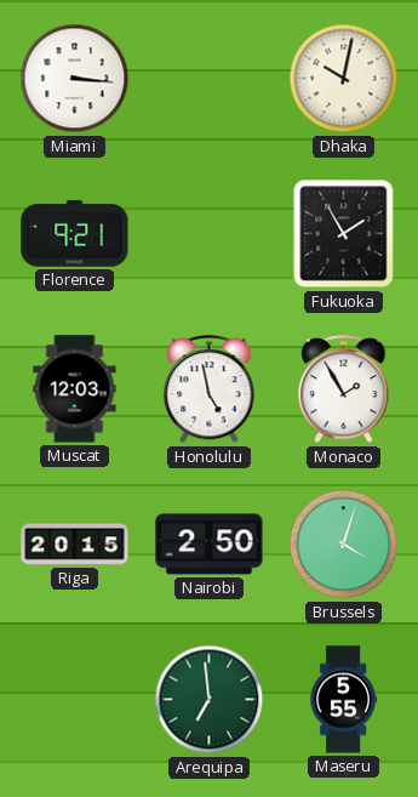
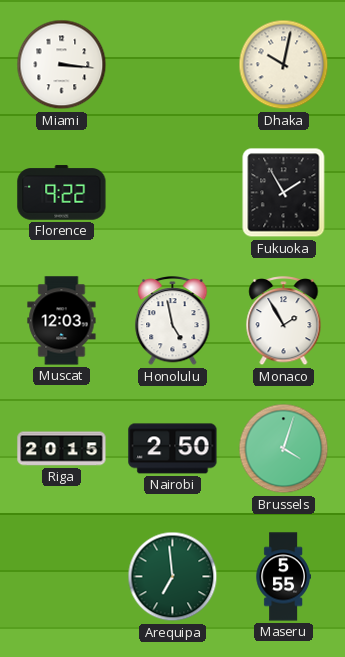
Florence: 9:21 -> 9:22 (62, 193)
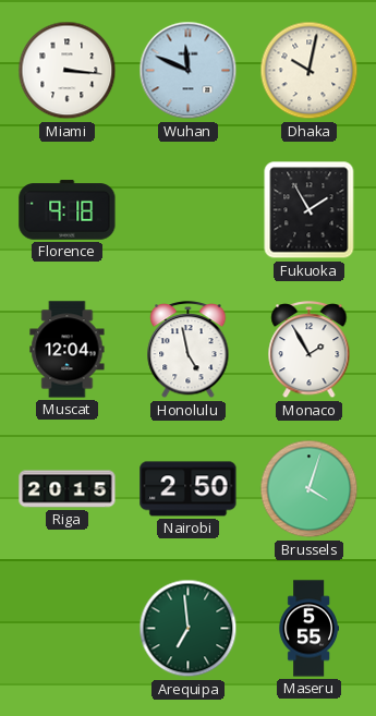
Wuhan: none -> 11:49 (189, 71)
Florence: 9:22 -> 9:18 (68, 210)
Muscat: 12:03 -> 12:04 (68, 350)
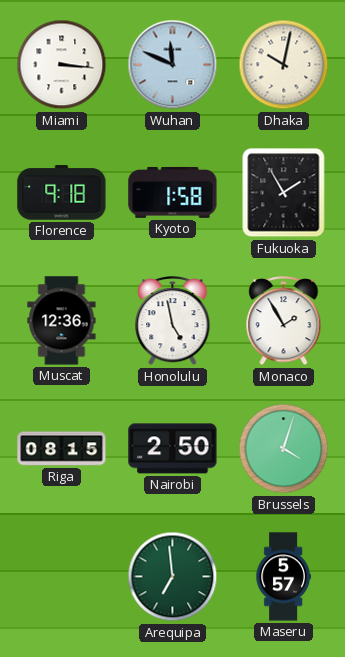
Kyoto: none -> 1:58 (173, 192)
Muscat: 12:04 -> 12:36 (62, 321)
Riga: 20:15 -> 08:15 (62, 449)
Maseru: 5:55 -> 5:57 (283, 577)
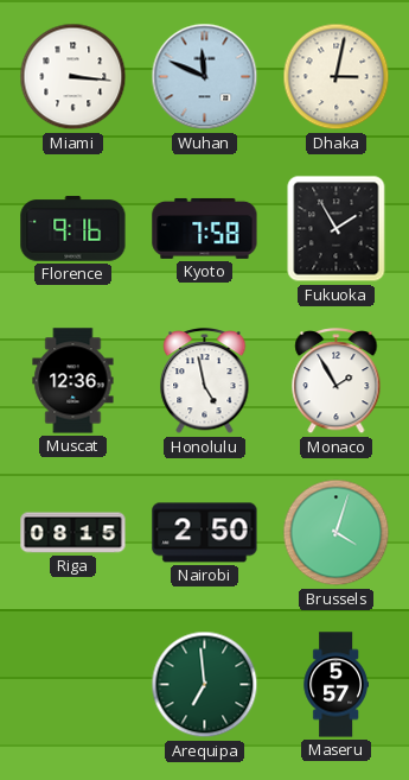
Dhaka: 10:02 -> 3:02 (337, 77)
Florence: 9:18 -> 9:16 (74, 229)
Kyoto: 1:58 -> 7:58 (205, 228)
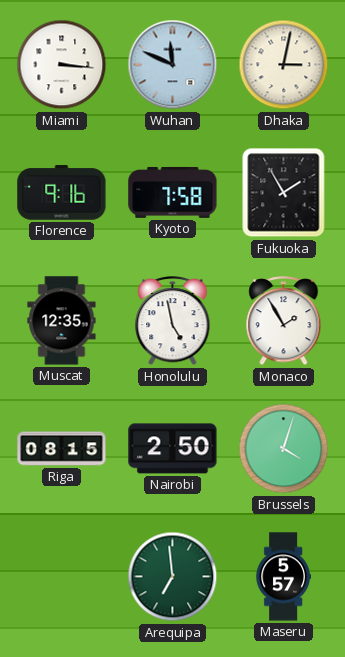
Muscat: 12:36 -> 12:35 (62, 321)
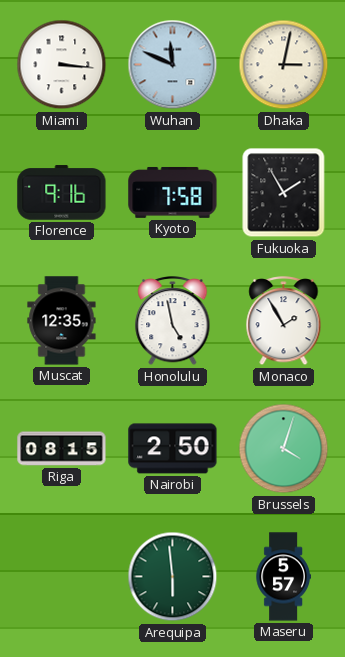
Arequipa: 6:59 -> 5:59 (173, 577)
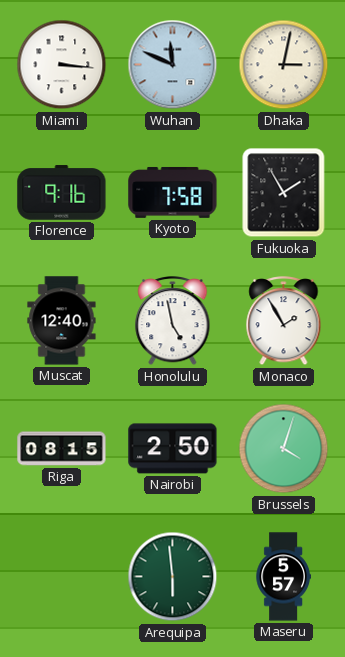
Muscat: 12:35 -> 12:40 (62, 321)
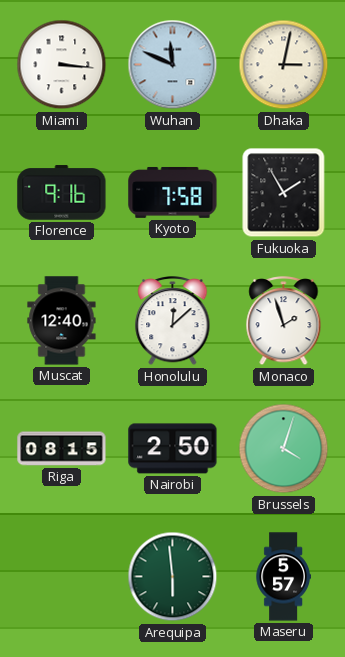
Honolulu: 4:58 -> 12:08 (173, 321)
Monaco: 1:55 -> 1:57 (284, 321)
